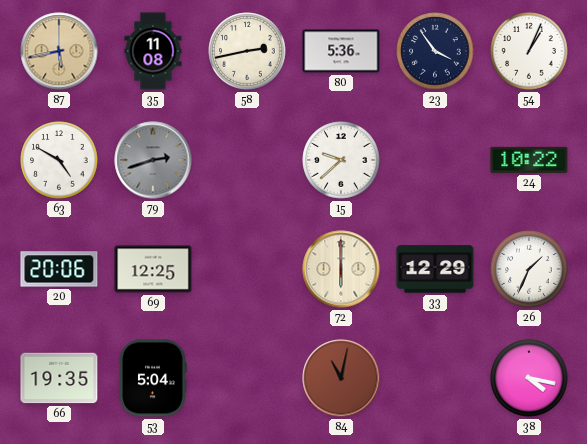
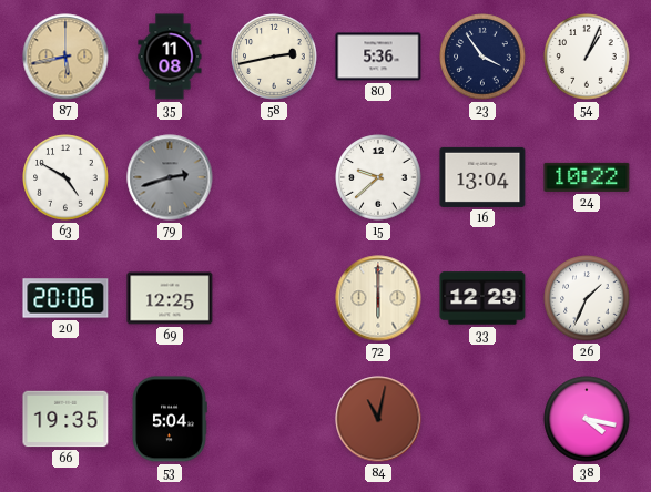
16: none -> 13:04 (482, 177)
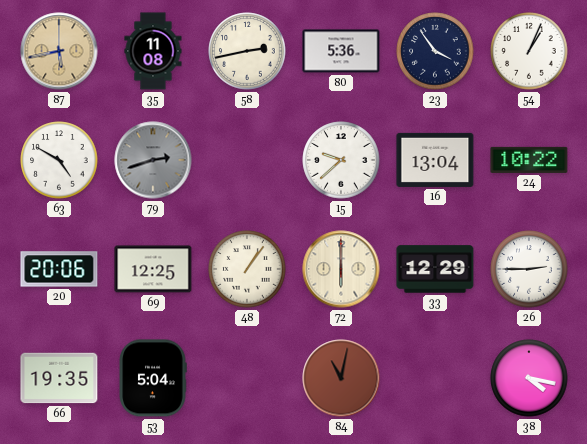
48: none -> 1:06 (247, 269)
26: 1:34 -> 2:45 (529, 269)
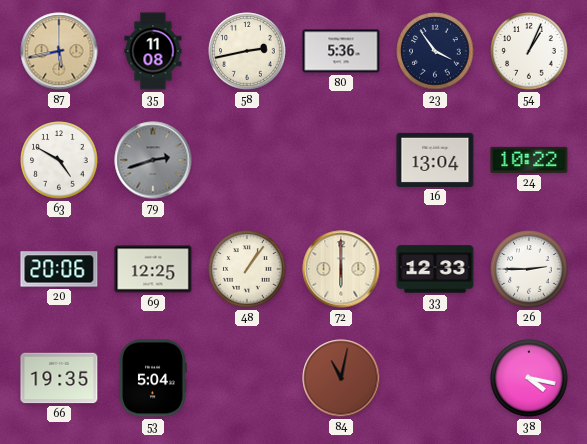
15: 9:38 -> none (341, 160)
33: 12:29 -> 12:33 (435, 269)
